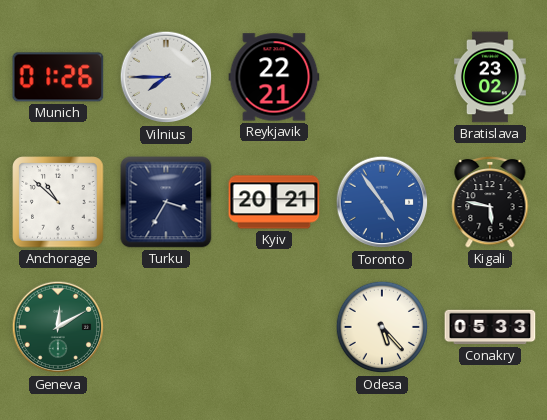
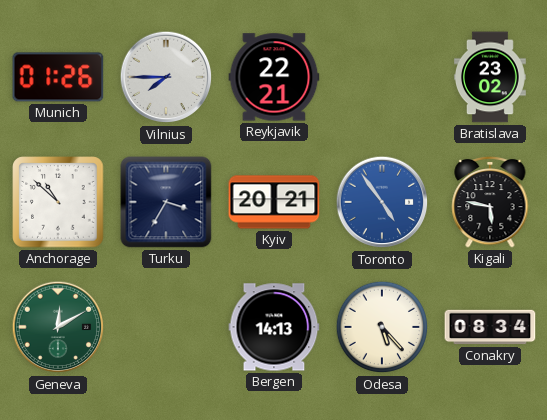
Bergen: none -> 14:13 (274, 327)
Conakry: 05:33 -> 08:34 (490, 327)
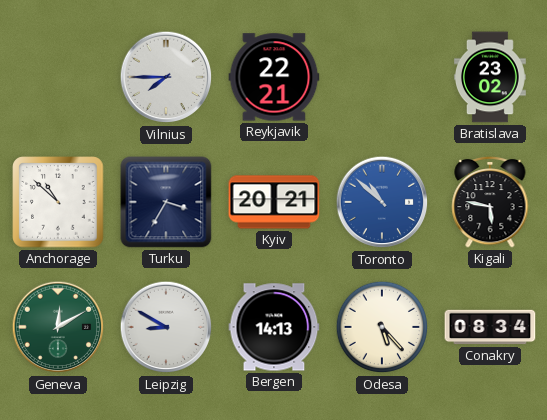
Munich: 01:26 -> none (58, 77)
Toronto: 4:54 -> 10:52 (382, 202)
Leipzig: none -> 8:50 (166, 327)
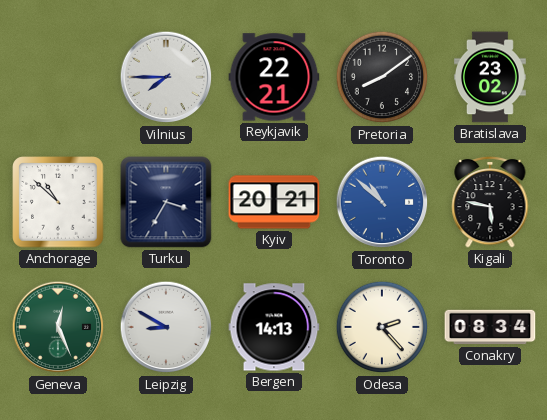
Pretoria: none -> 8:09 (382, 77)
Geneva: 12:10 -> 12:26 (58, 327)
Odesa: 5:23 -> 2:23 (382, 327)
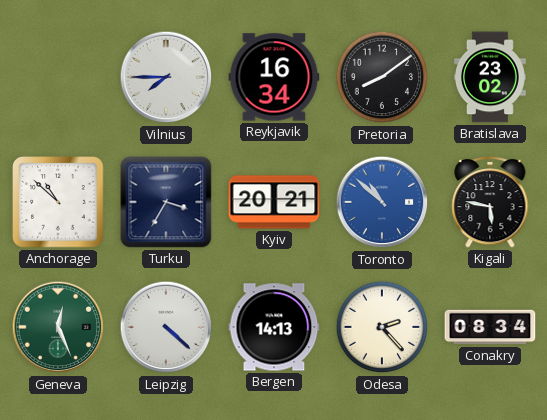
Reykjavik: 22:21 -> 16:34 (274, 77)
Leipzig: 8:50 -> 4:22 (166, 327)
